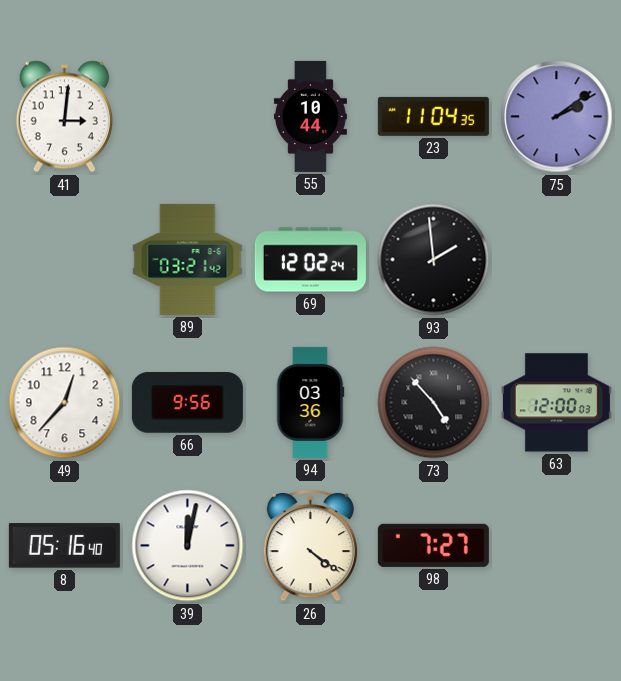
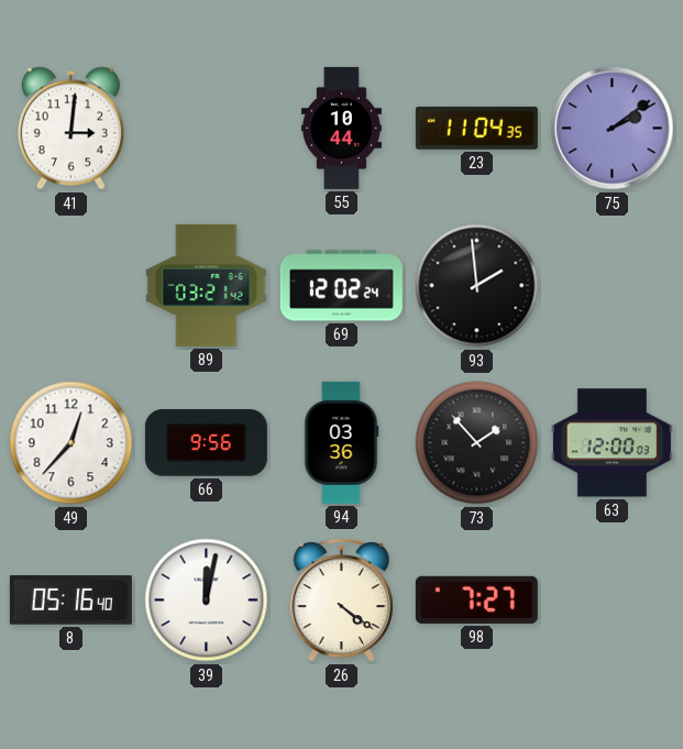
73: 4:53 -> 1:53 (477, 443)
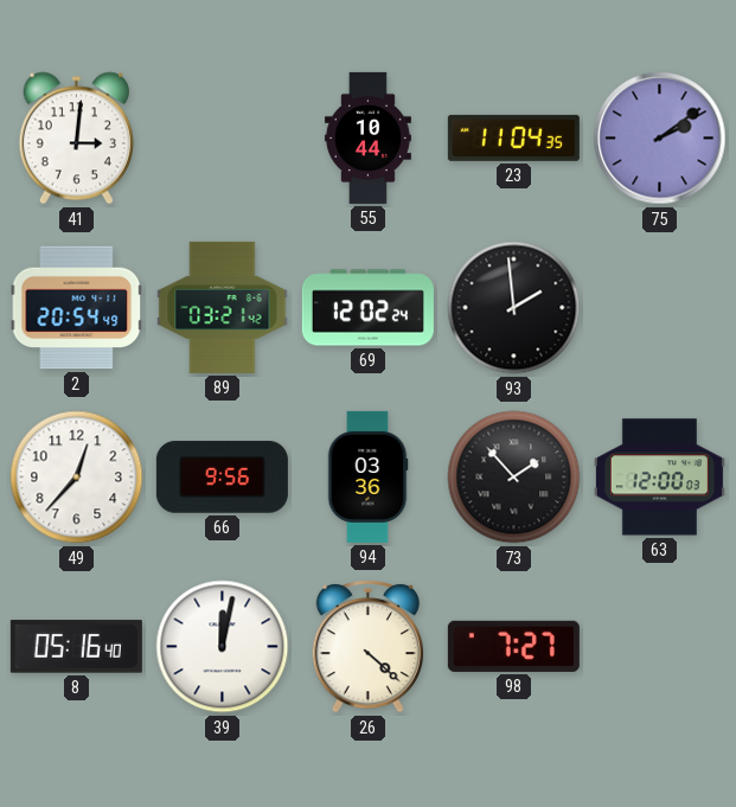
2: none -> 20:54 (77, 308)
26: 4:21 -> 4:22 (367, 646)
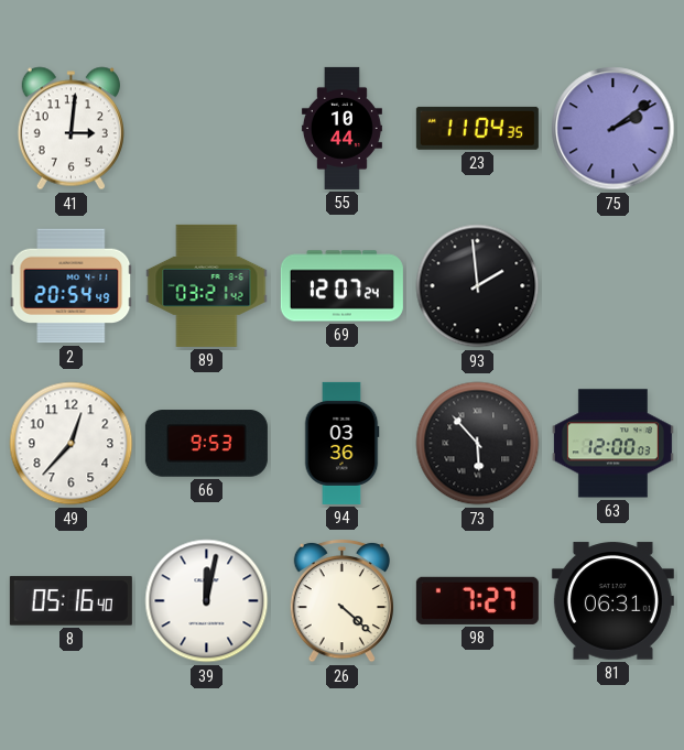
69: 12:02 -> 12:07 (341, 286)
66: 9:56 -> 9:53 (206, 444)
73: 1:53 -> 5:53 (478, 444)
81: none -> 06:31 (612, 601)
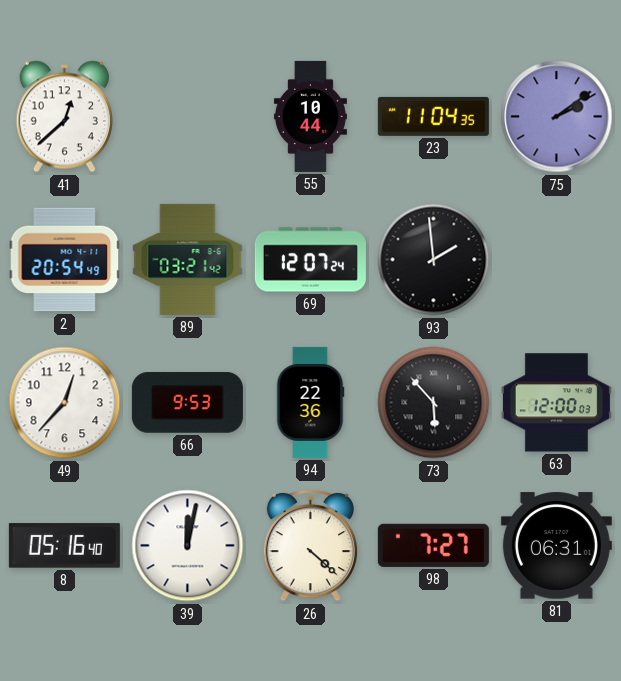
41: 3:01 -> 12:38 (64, 117)
94: 03:36 -> 22:36 (310, 402)
